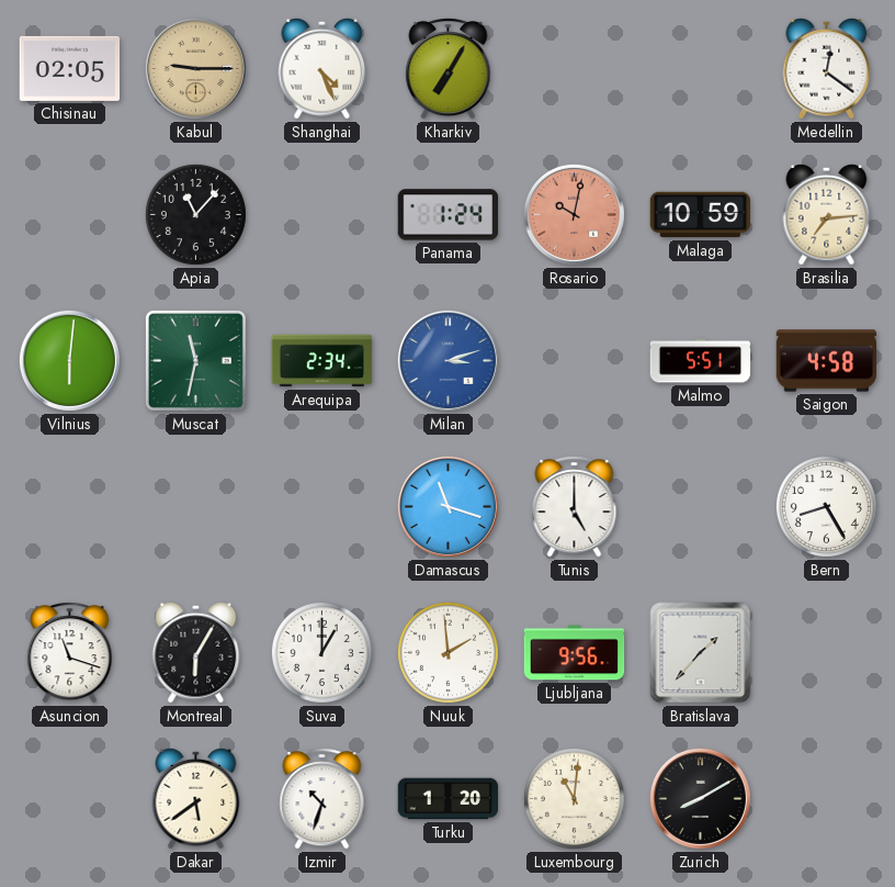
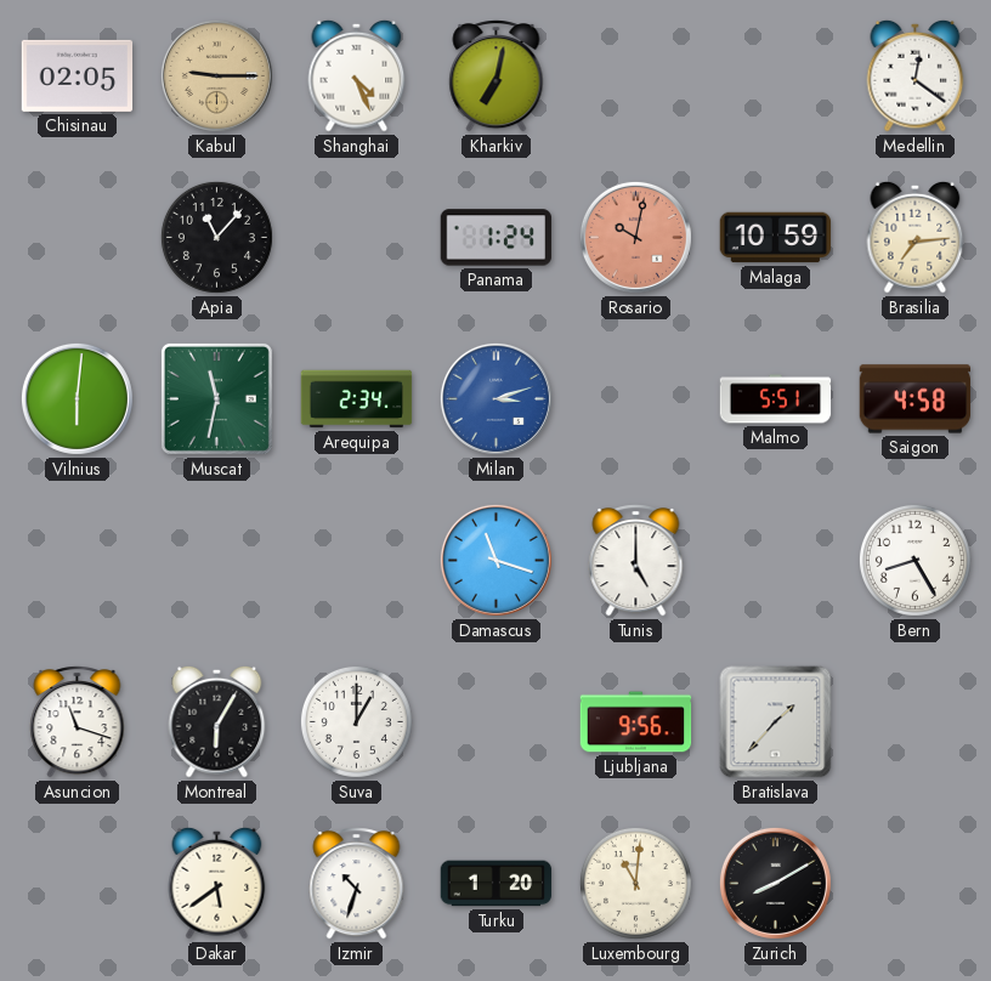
Kharkiv: 7:05 -> 7:02 (497, 76)
Nuuk: 1:59 -> none (448, 652)
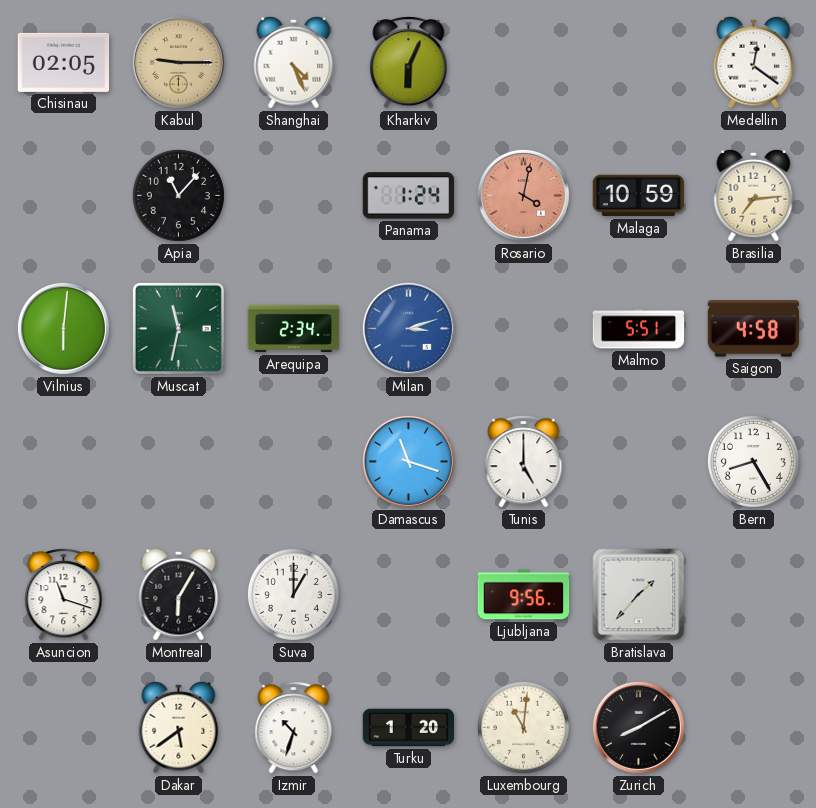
Kharkiv: 7:02 -> 6:04 (409, 63)
Rosario: 10:02 -> 4:02 (523, 195)
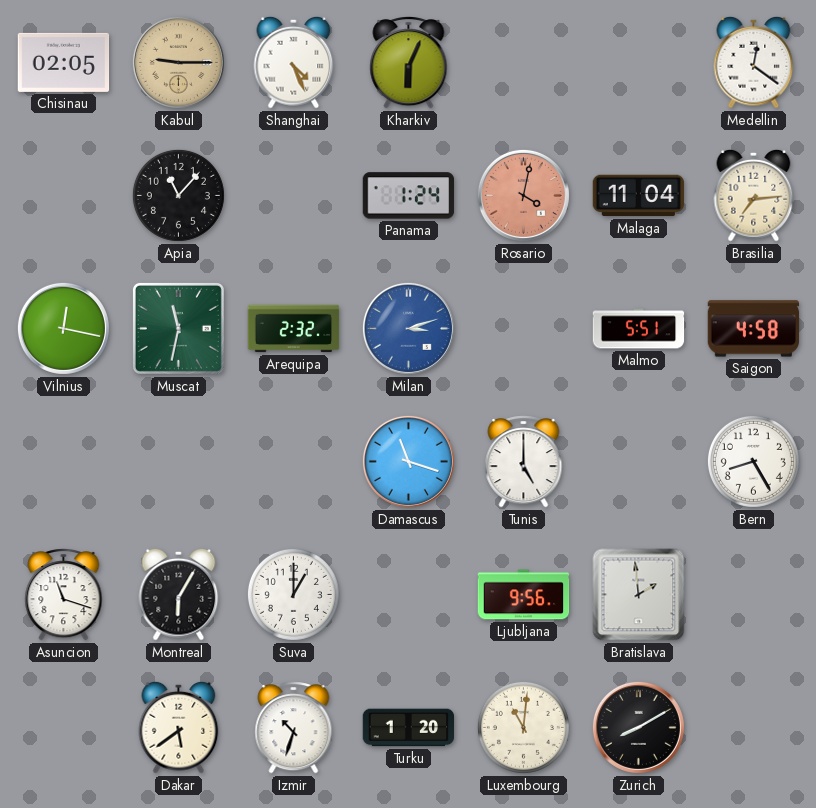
Malaga: 10:59 -> 11:04 (639, 196)
Vilnius: 6:01 -> 12:17 (63, 328)
Arequipa: 2:34 -> 2:32 (294, 329)
Bratislava: 1:37 -> 1:59 (639, 595)
